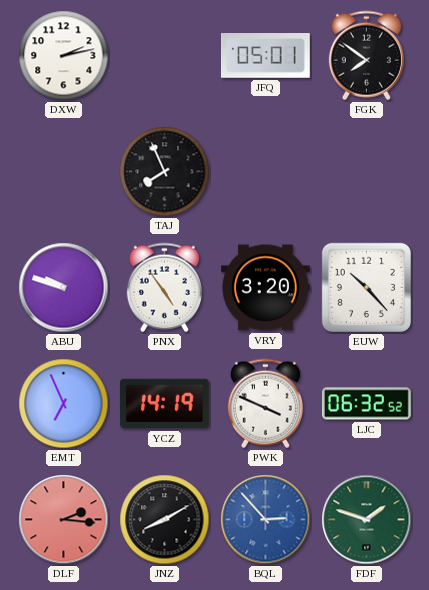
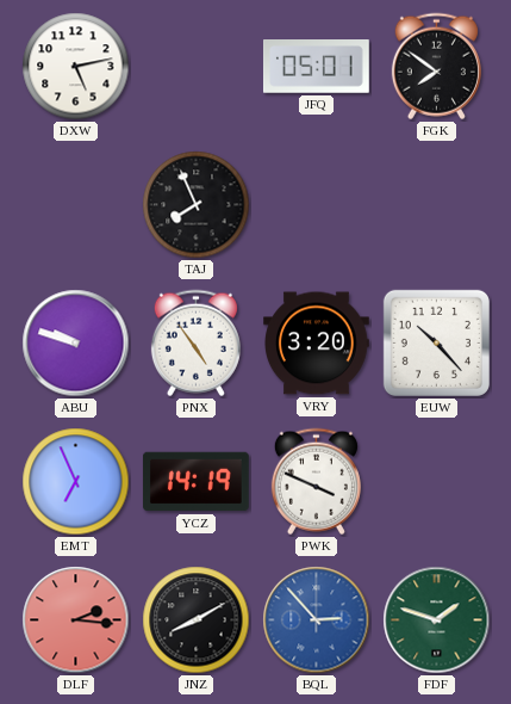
DXW: 2:13 -> 5:13 (76, 67)
LJC: 06:32 -> none (367, 404)
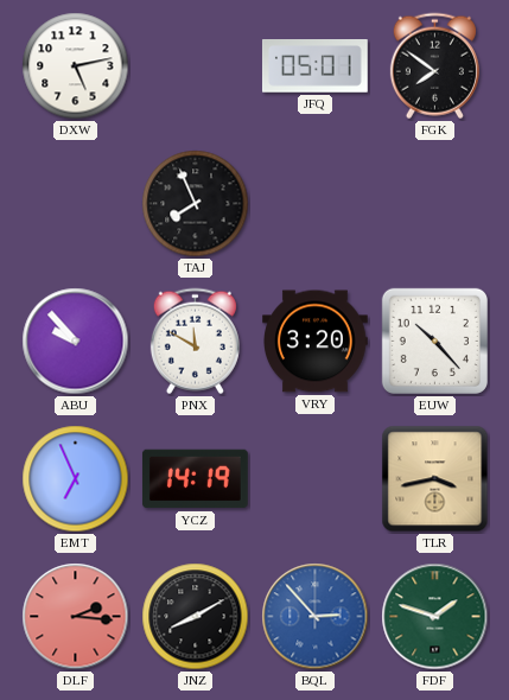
ABU: 9:48 -> 9:53 (76, 342)
PNX: 4:54 -> 11:50 (195, 342)
PWK: 3:49 -> none (316, 482)
TLR: none -> 3:43 (435, 479)
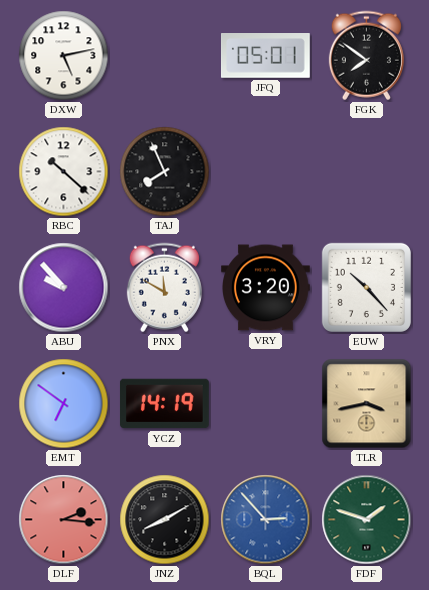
RBC: none -> 10:22 (64, 172)
EMT: 6:56 -> 6:51 (64, 404)
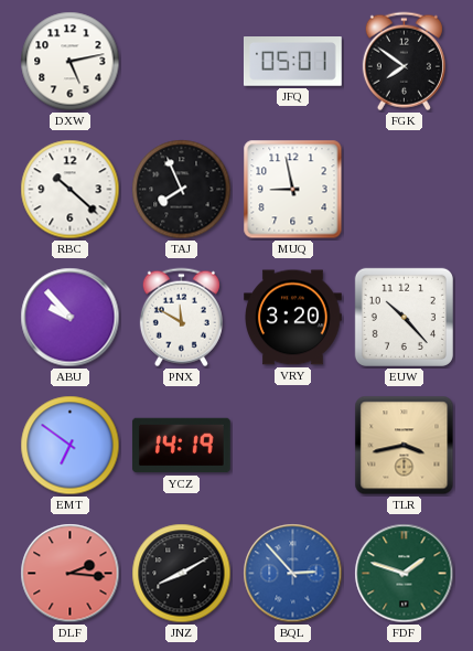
MUQ: none -> 8:58 (293, 190)
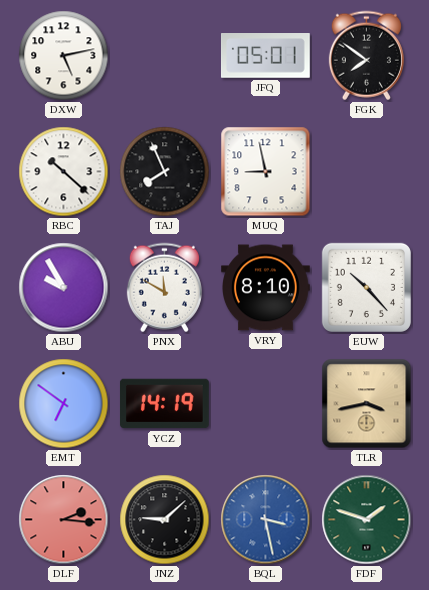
ABU: 9:53 -> 9:55 (64, 288)
VRY: 3:20 -> 8:10 (266, 288)
JNZ: 8:10 -> 9:08 (165, 520)
BQL: 2:53 -> 3:28 (266, 520)
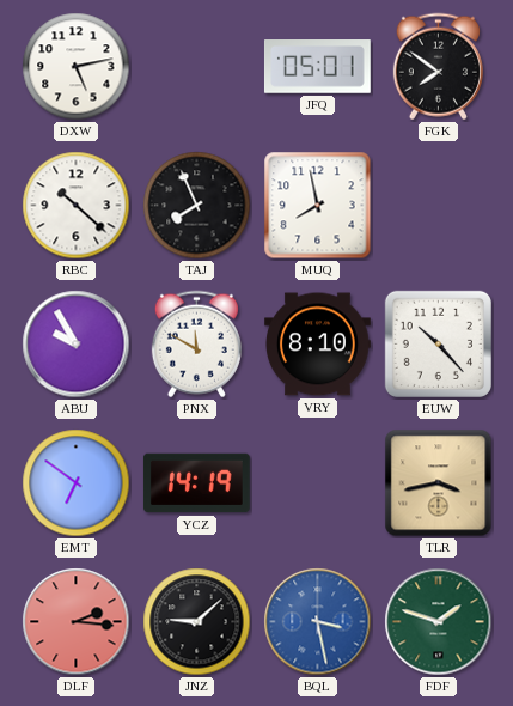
MUQ: 8:58 -> 7:58 (318, 206)
